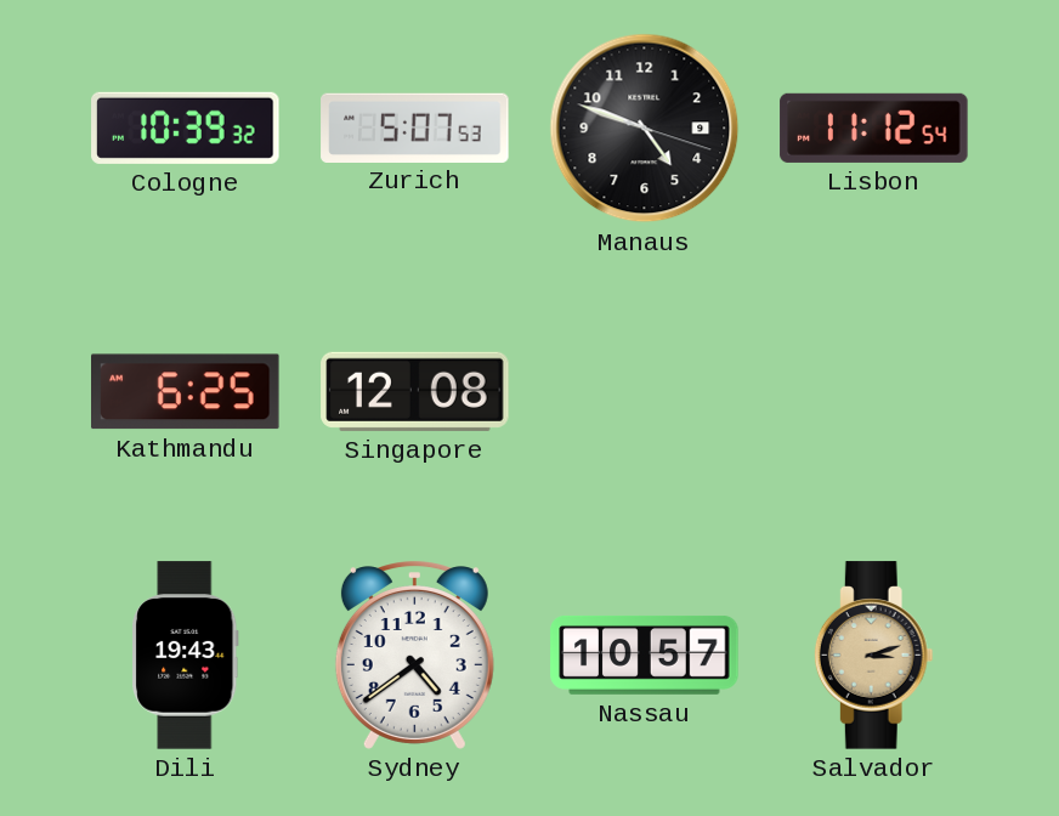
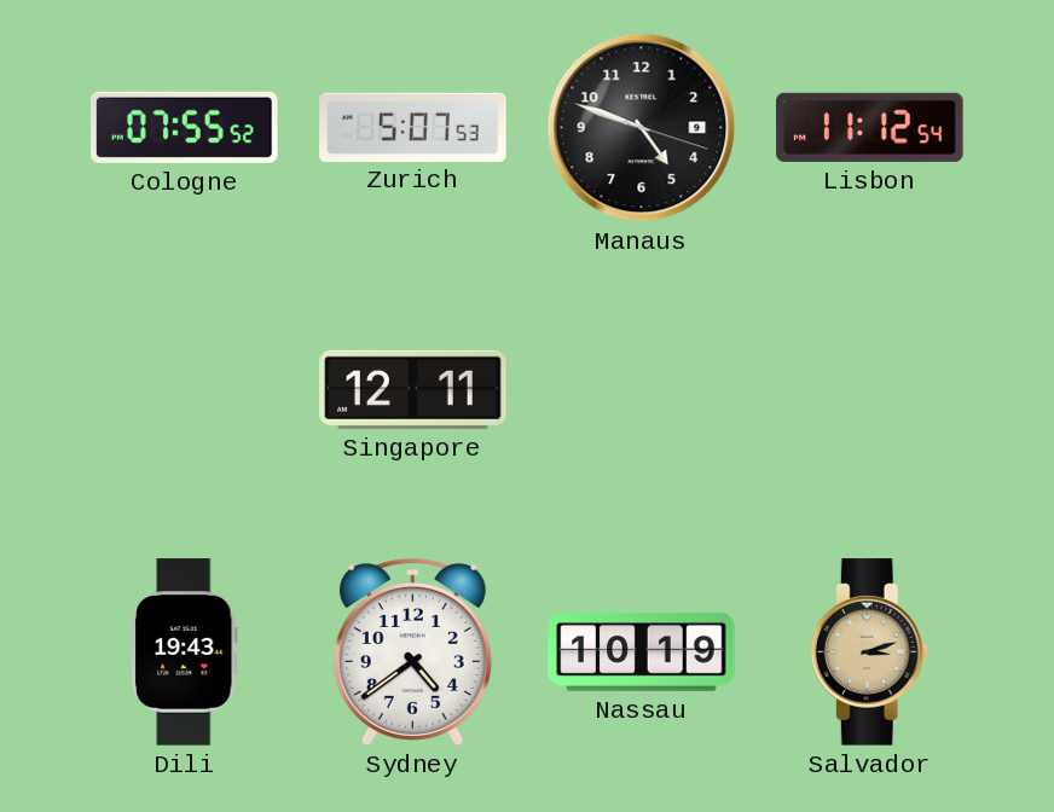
Cologne: 10:39 -> 07:55 (185, 127)
Kathmandu: 6:25 -> none (186, 392)
Singapore: 12:08 -> 12:11 (413, 389)
Nassau: 10:57 -> 10:19 (642, 651)
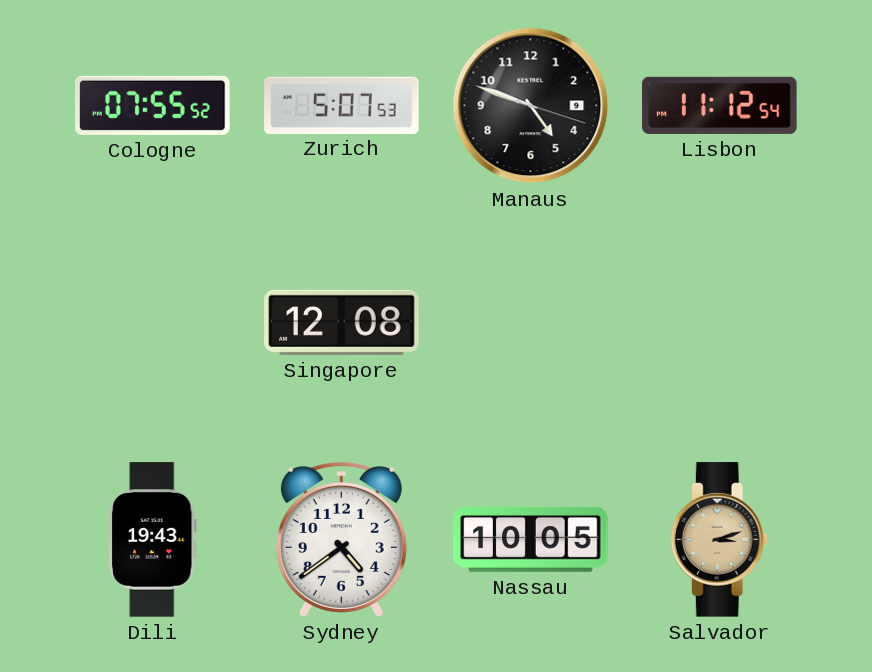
Singapore: 12:11 -> 12:08 (342, 322)
Nassau: 10:19 -> 10:05 (531, 539)
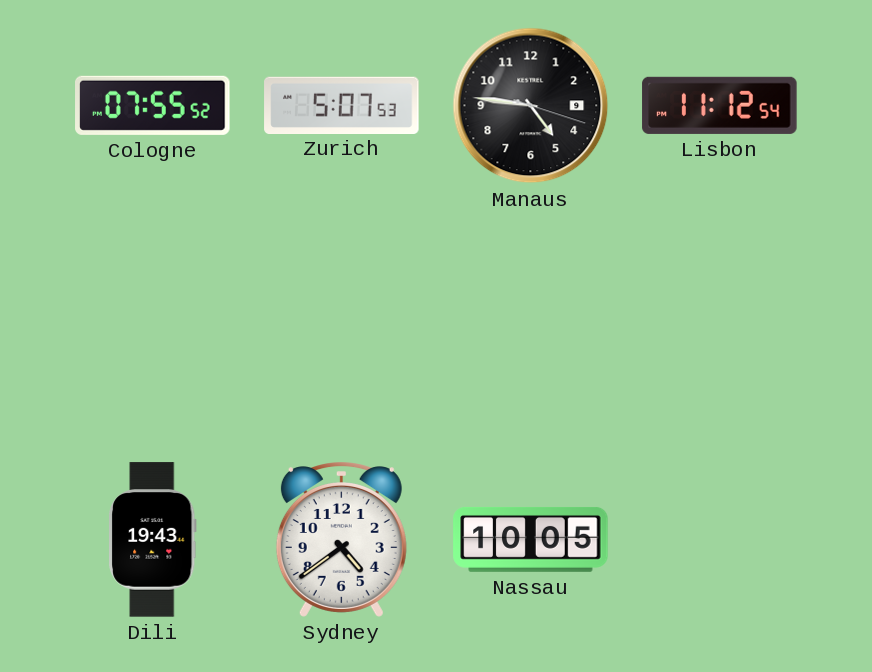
Manaus: 4:48 -> 4:46 (531, 106)
Singapore: 12:08 -> none (342, 322)
Salvador: 3:12 -> none (719, 540)
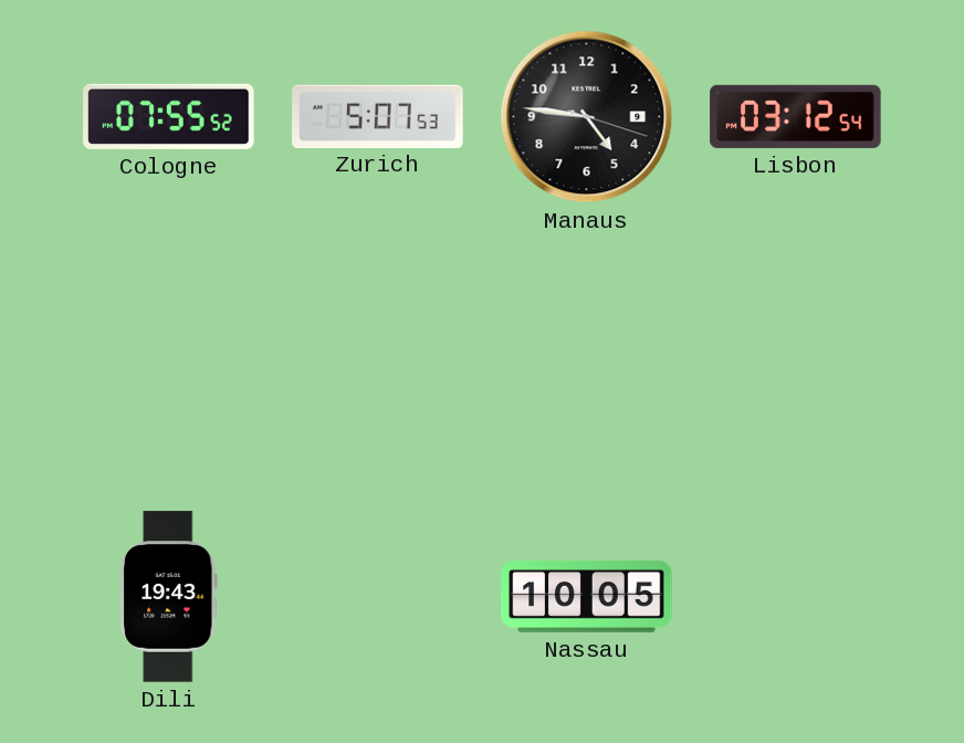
Lisbon: 11:12 -> 03:12 (796, 116)
Sydney: 4:39 -> none (341, 540)
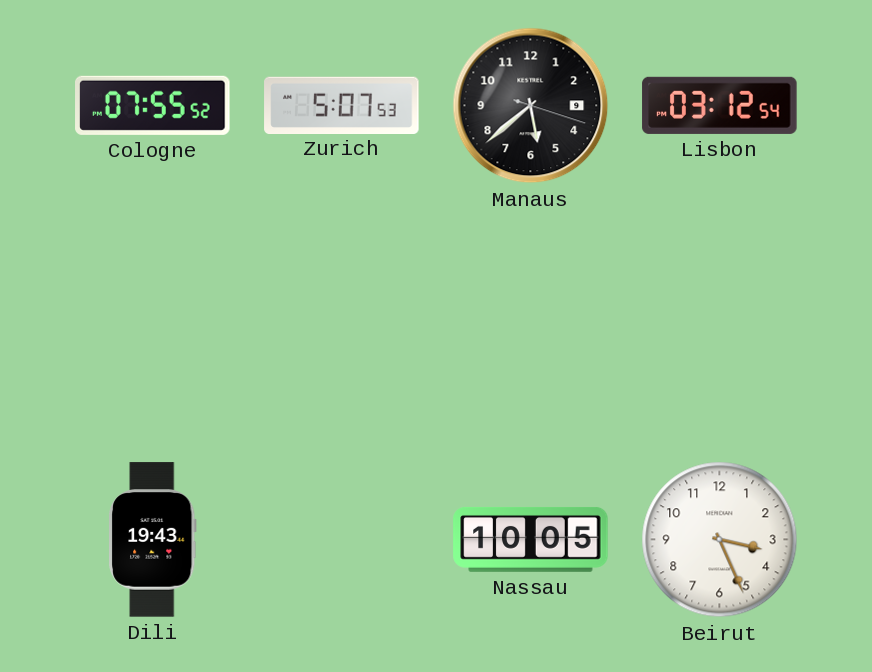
Manaus: 4:46 -> 5:38 (531, 106)
Beirut: none -> 3:26 (720, 540)
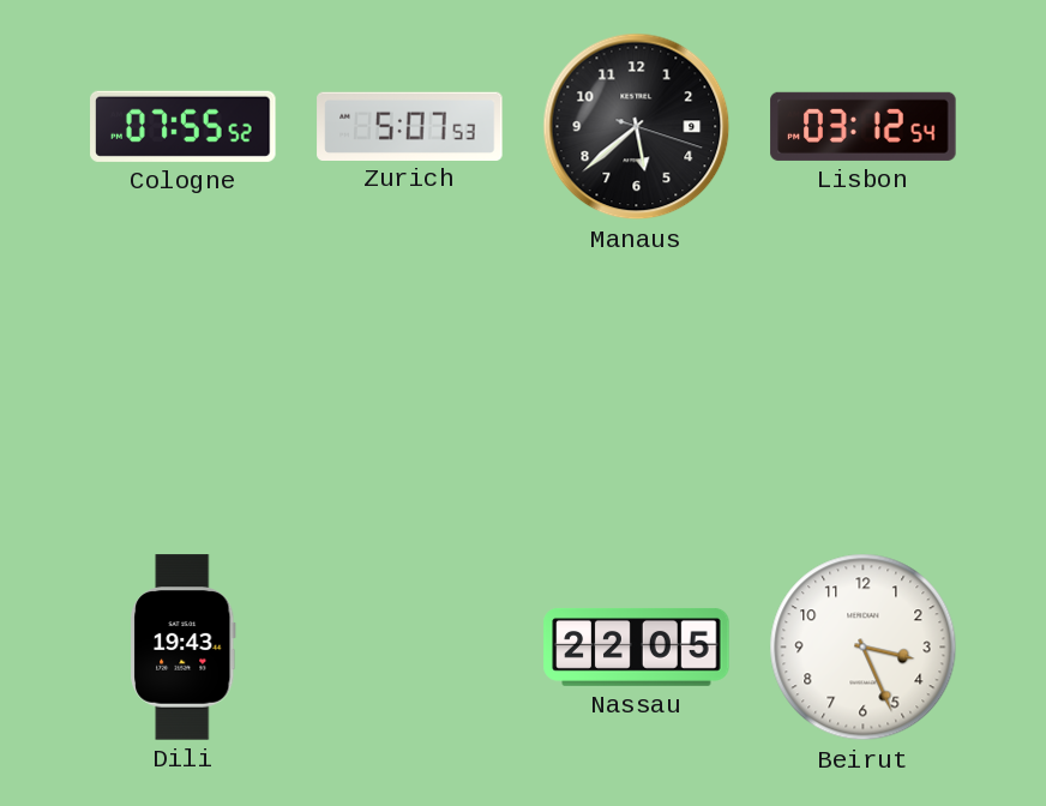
Nassau: 10:05 -> 22:05 (637, 646)
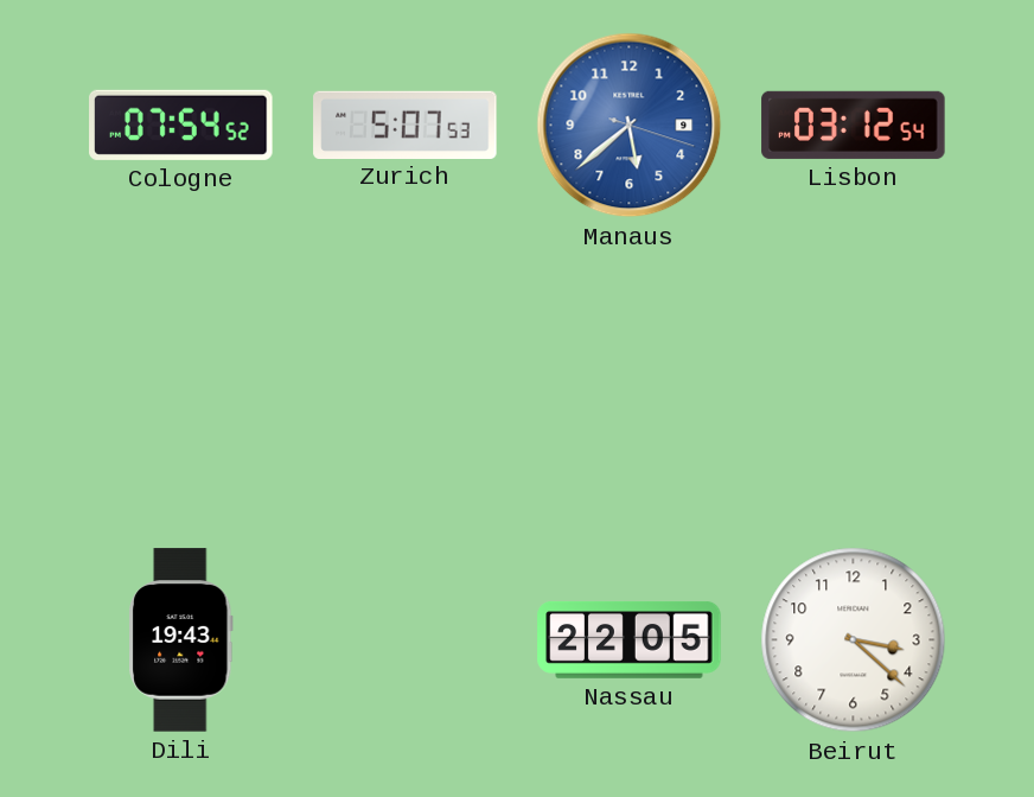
Cologne: 07:55 -> 07:54 (181, 125)
Manaus dial: black -> blue (630, 126)
Beirut: 3:26 -> 3:22 (854, 640)
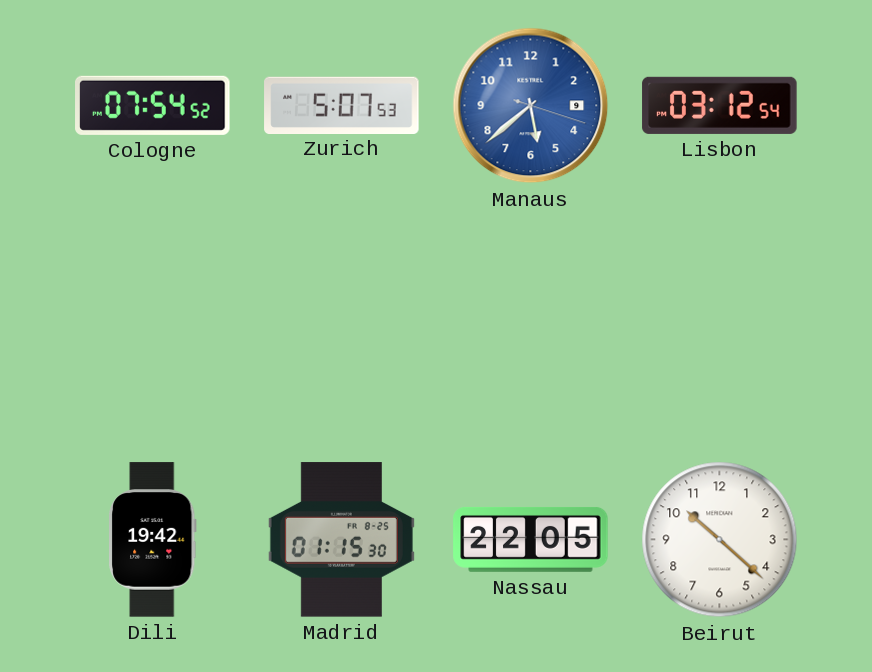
Dili: 19:43 -> 19:42 (153, 540)
Madrid: none -> 01:15 (341, 540)
Beirut: 3:22 -> 10:22 (720, 540)
